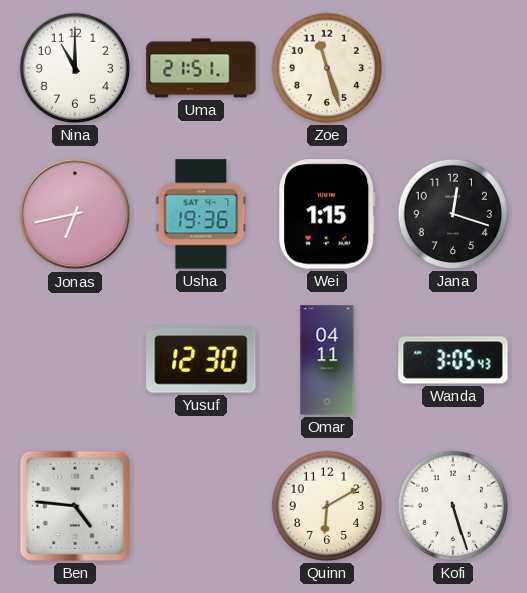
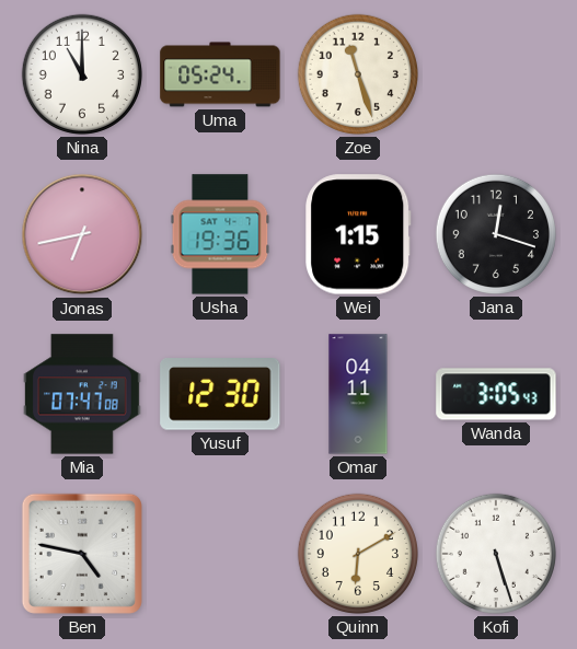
Uma: 21:51 -> 05:24 (220, 74)
Mia: none -> 07:47 (83, 394)
Ben: 4:46 -> 4:47 (82, 554)
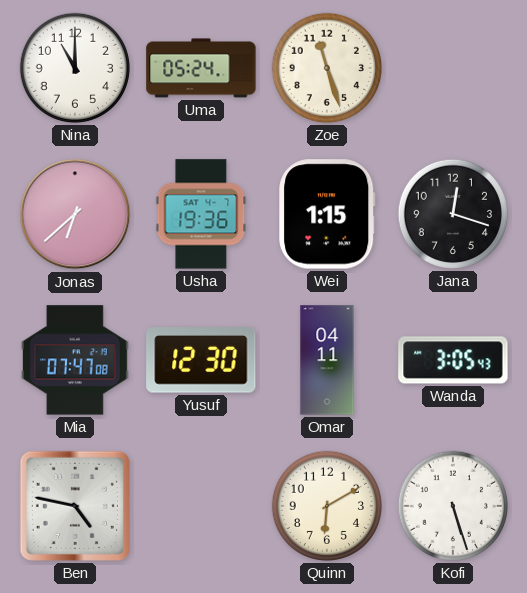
Jonas: 6:43 -> 6:38 (75, 214)
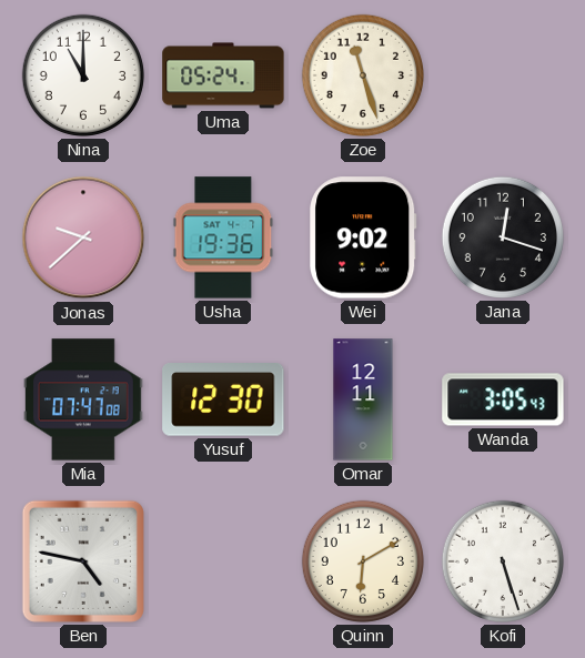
Jonas: 6:38 -> 9:38 (83, 237)
Wei: 1:15 -> 9:02 (363, 237)
Omar: 04:11 -> 12:11 (363, 399)
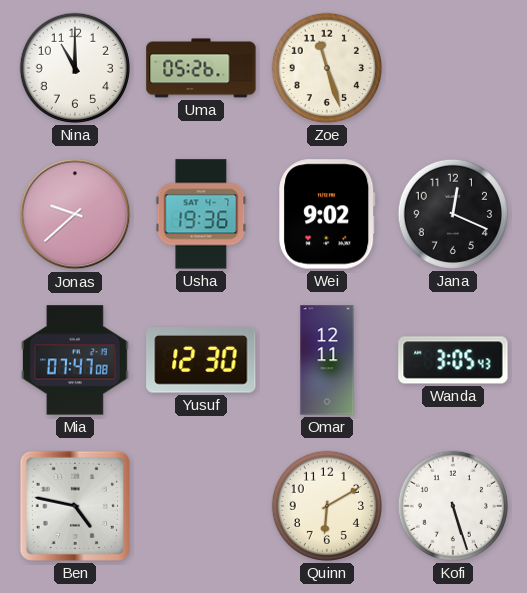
Uma: 05:24 -> 05:26 (201, 68)
Jana: 12:18 -> 12:19 (452, 214)
